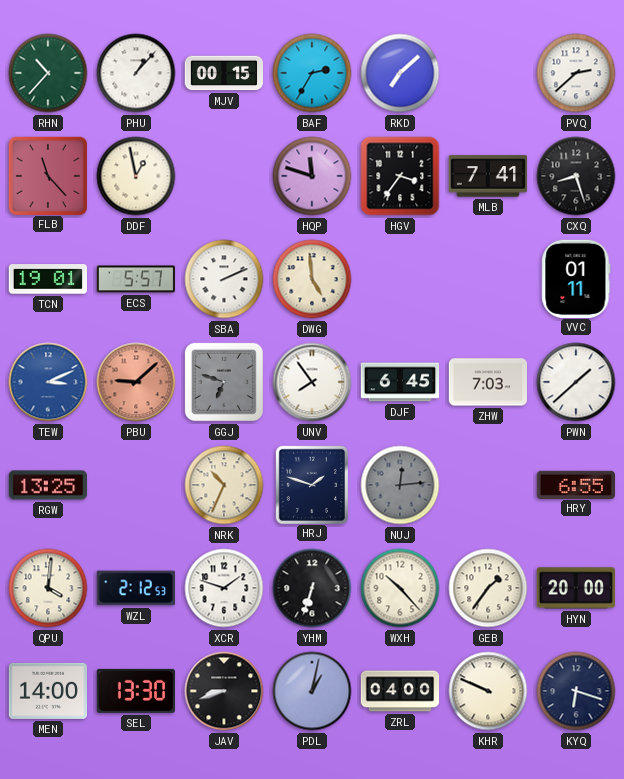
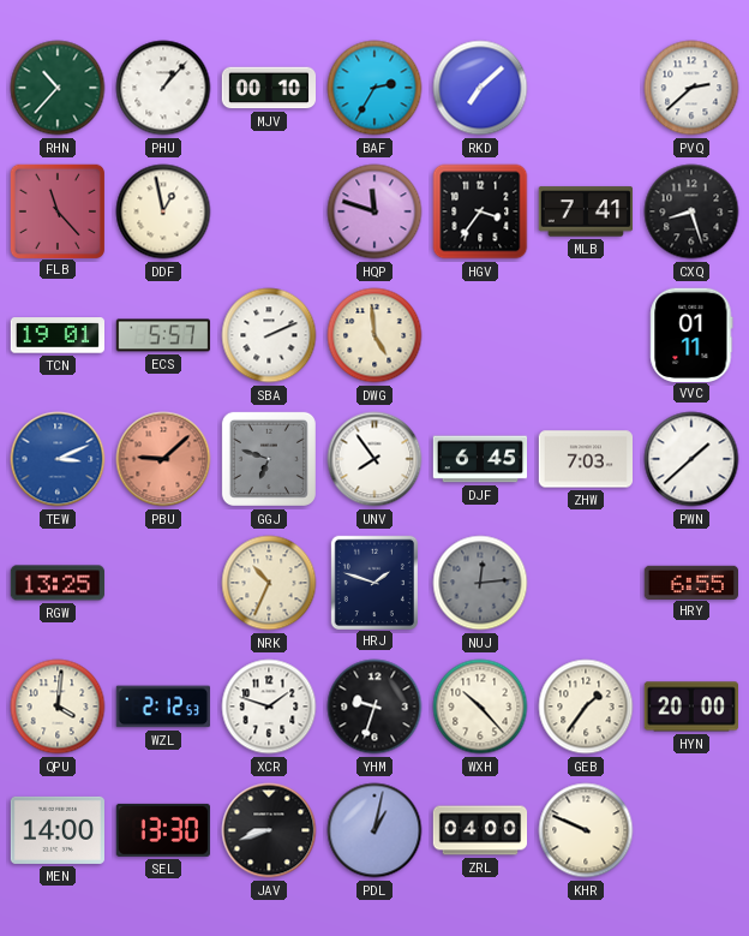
MJV: 00:15 -> 00:10 (269, 88)
YHM: 6:33 -> 9:33 (374, 707)
KYQ: 6:18 -> none (576, 691)
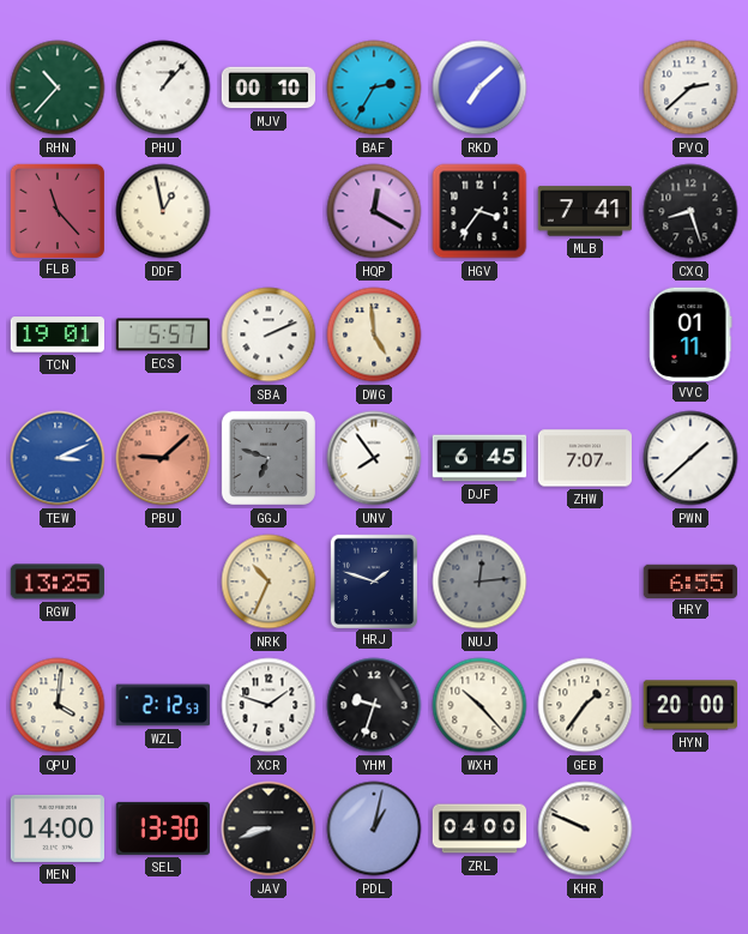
HQP: 11:48 -> 12:20 (374, 211)
ZHW: 7:03 -> 7:07 (584, 458)
